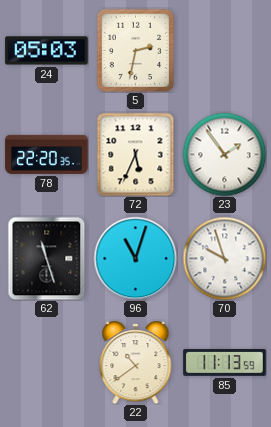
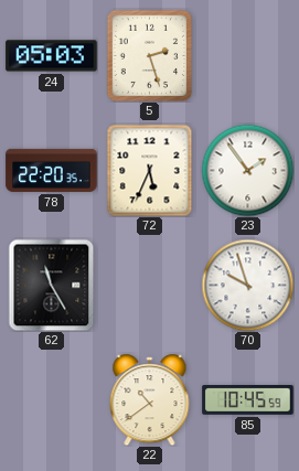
5: 2:32 -> 2:27 (149, 55)
62: 11:27 -> 11:25 (52, 285)
96: 11:03 -> none (135, 258)
85: 11:13 -> 10:45 (248, 400)
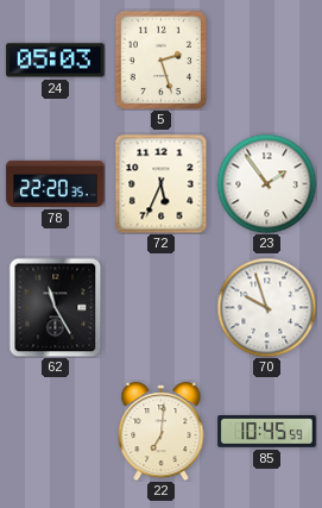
22: 10:39 -> 7:01 (162, 432)
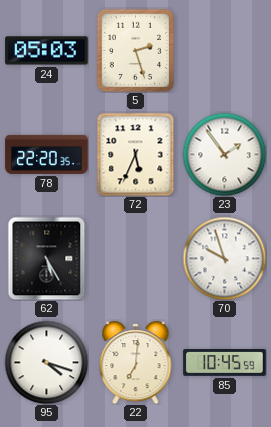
62: 11:25 -> 5:25 (47, 258)
95: none -> 4:18 (46, 362)
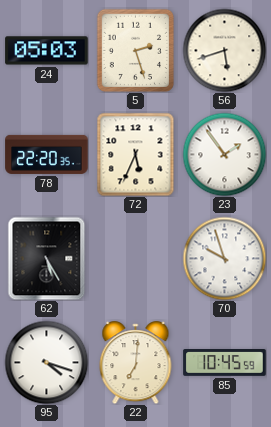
56: none -> 5:42 (224, 50)
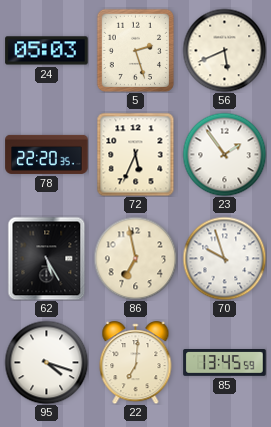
56: 5:42 -> 5:41 (224, 50)
86: none -> 6:58 (135, 258)
85: 10:45 -> 13:45 (225, 363)
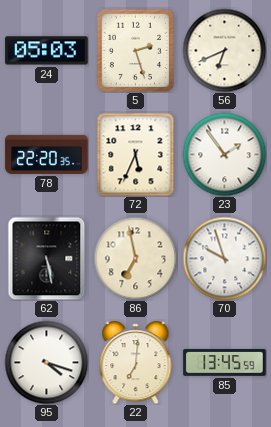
56: 5:41 -> 6:41 (224, 50)
62: 5:25 -> 5:28 (47, 258)
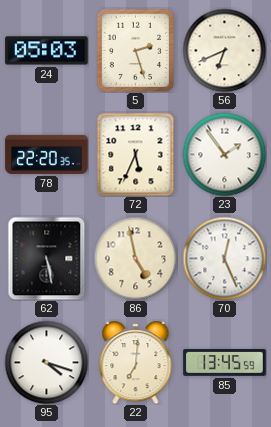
86: 6:58 -> 4:58 (135, 258)
70: 9:57 -> 12:26 (224, 258)
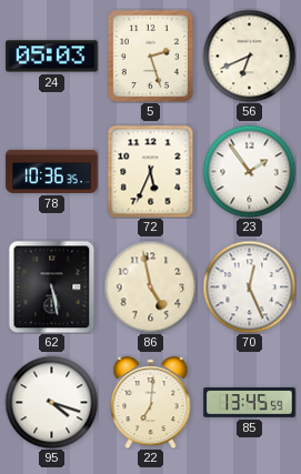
78: 22:20 -> 10:36 (52, 171)
